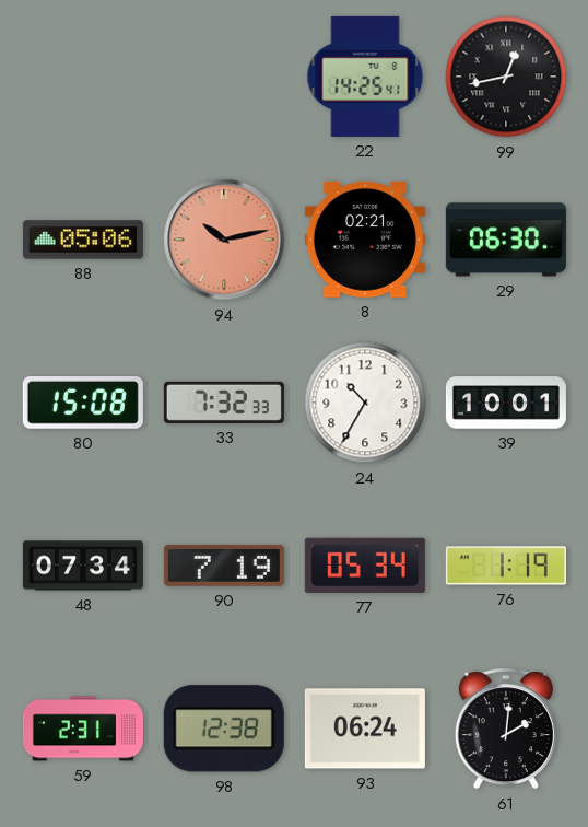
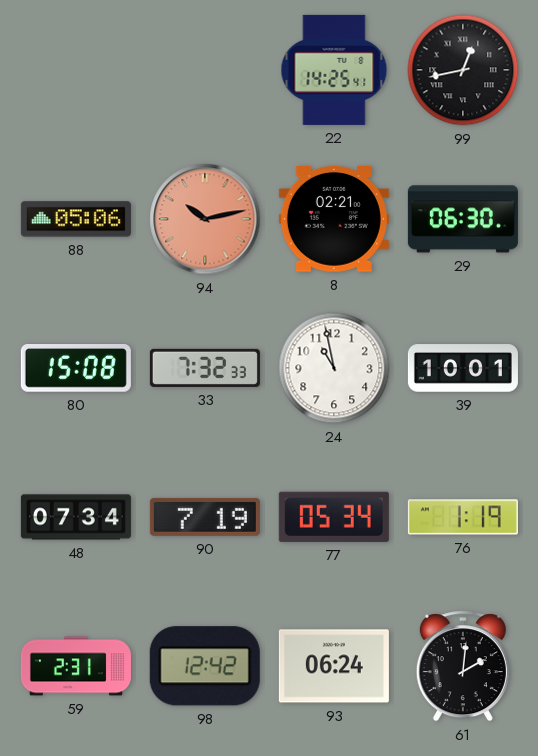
24: 10:35 -> 10:58 (334, 368)
98: 12:38 -> 12:42 (205, 666)
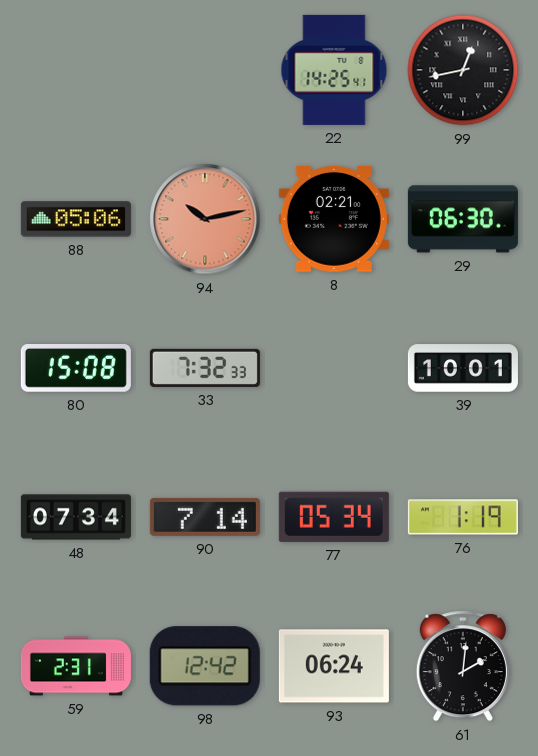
24: 10:58 -> none (334, 368)
90: 7:19 -> 7:14 (205, 517)
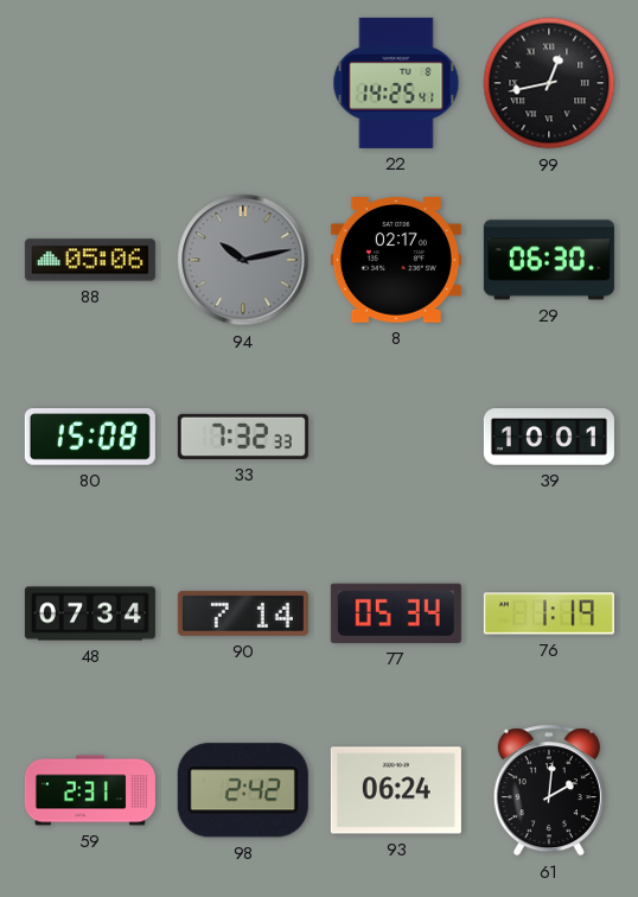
94 dial: salmon -> grey (243, 260)
8: 02:21 -> 02:17 (396, 261)
98: 12:42 -> 2:42 (243, 790)
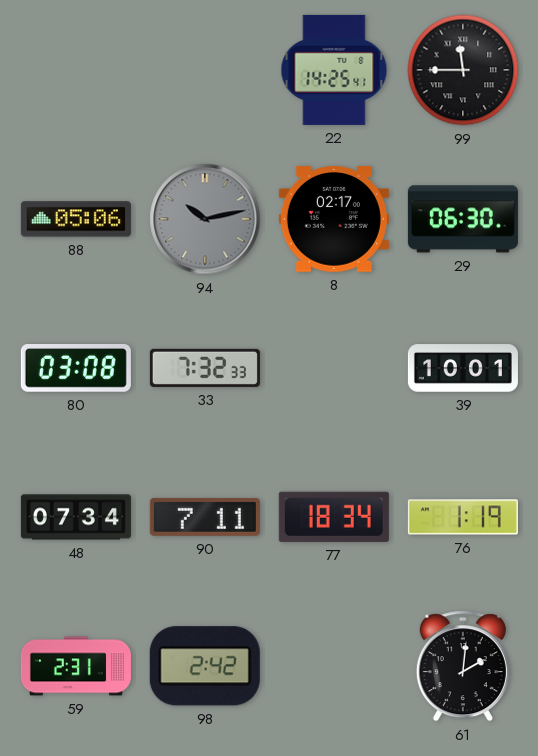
99: 12:43 -> 11:45 (463, 70)
80: 15:08 -> 03:08 (76, 369)
90: 7:14 -> 7:11 (205, 517)
77: 05:34 -> 18:34 (334, 517)
93: 06:24 -> none (396, 790)
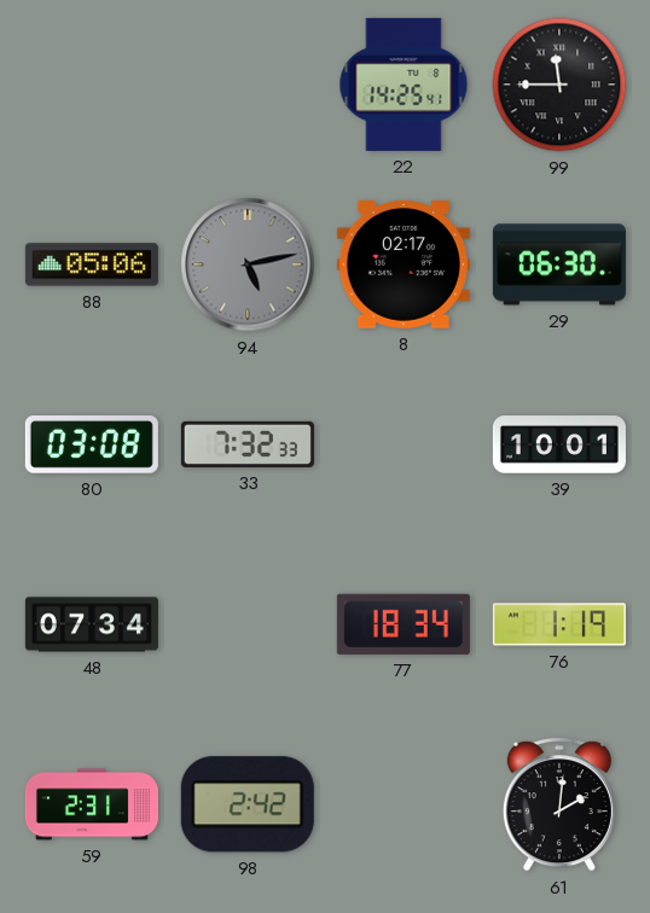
94: 10:13 -> 5:13 (248, 264)
90: 7:11 -> none (205, 517)
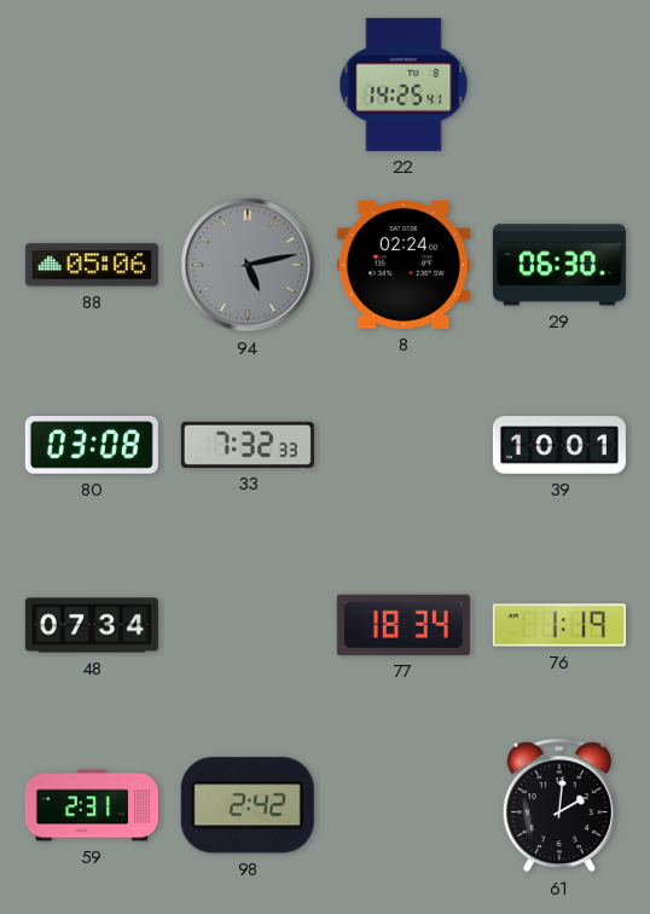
99: 11:45 -> none (559, 85)
8: 02:17 -> 02:24 (404, 266)
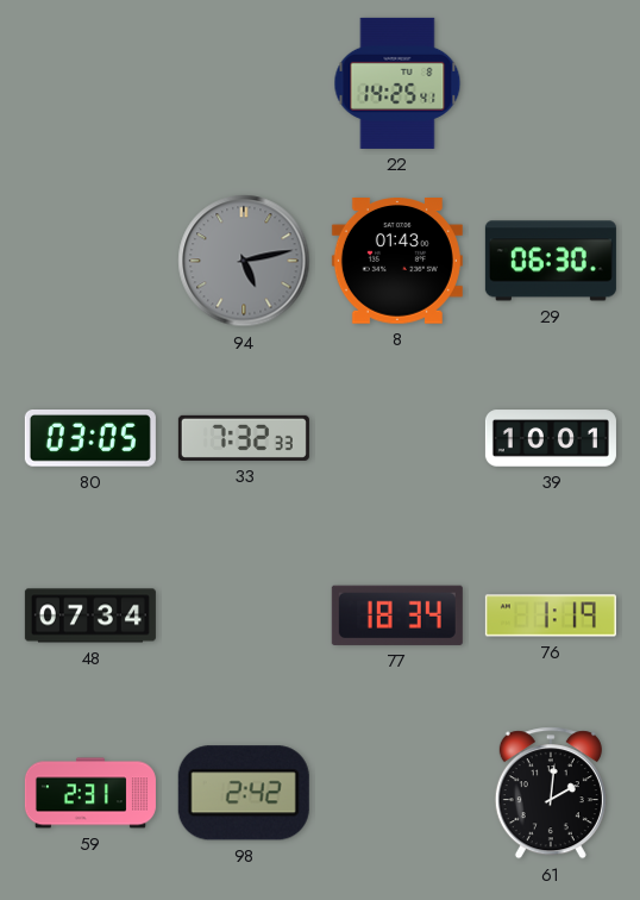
88: 05:06 -> none (92, 265)
8: 02:24 -> 01:43 (397, 262)
80: 03:08 -> 03:05 (90, 439)
